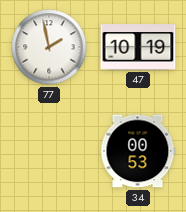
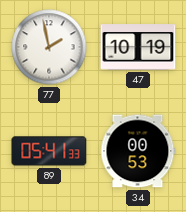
89: none -> 05:41 (49, 151)
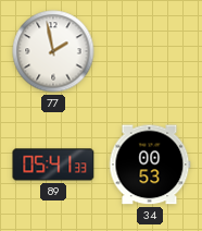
47: 10:19 -> none (138, 47)
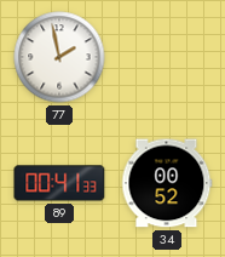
89: 05:41 -> 00:41 (59, 183)
34: 00:53 -> 00:52 (167, 183)
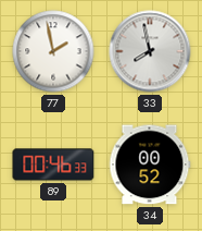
33: none -> 7:58 (150, 51)
89: 00:41 -> 00:46 (53, 165)
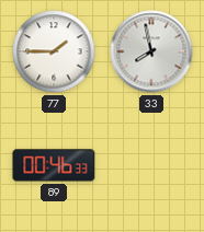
77: 1:58 -> 1:45 (54, 51)
34: 00:52 -> none (150, 165)
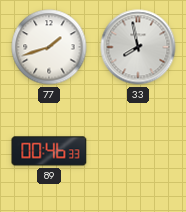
77: 1:45 -> 1:42 (49, 47)
